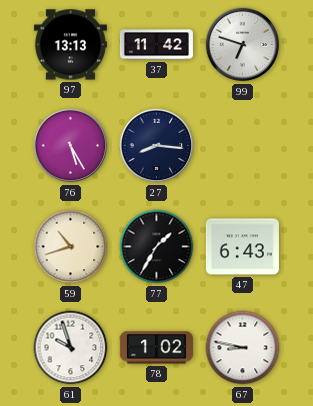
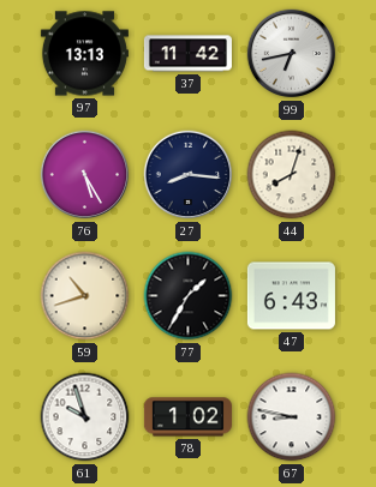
99: 6:48 -> 6:43 (292, 54)
44: none -> 8:03 (292, 175)
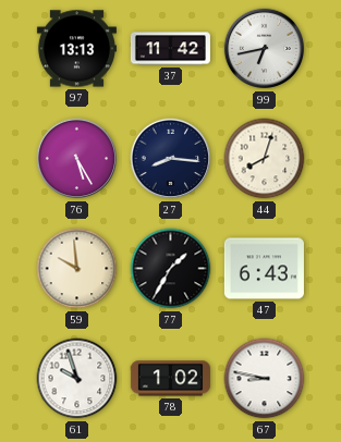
59: 10:42 -> 9:59 (77, 269)
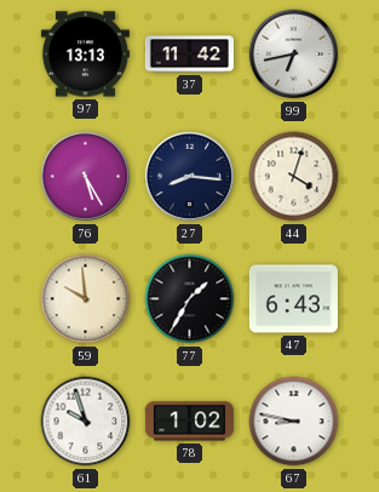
44: 8:03 -> 4:03 (294, 177)
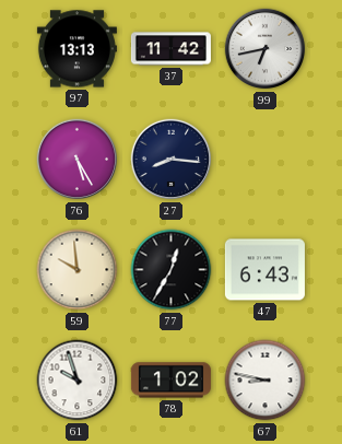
44: 4:03 -> none (294, 177)
77: 1:35 -> 12:35 (172, 270)
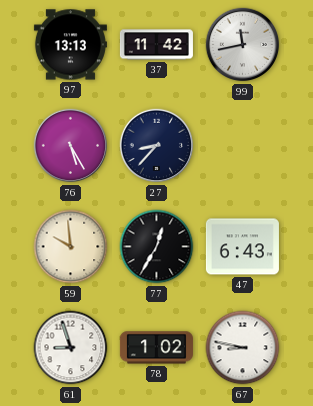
99: 6:43 -> 11:43 (243, 45)
27: 8:16 -> 8:37 (157, 146)
61: 9:57 -> 8:57 (71, 348)
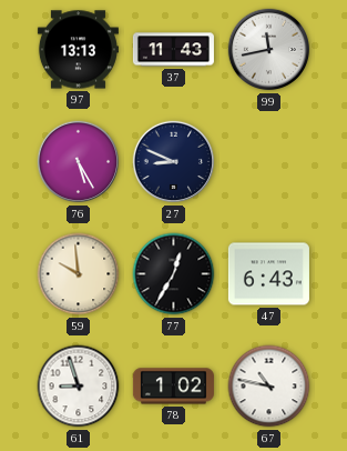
37: 11:42 -> 11:43 (173, 50)
27: 8:37 -> 8:49 (174, 162)
67: 8:47 -> 10:47 (269, 387)
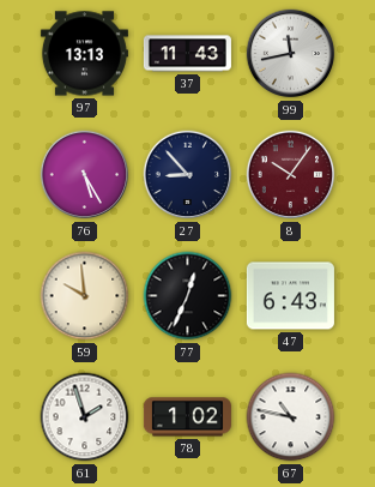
27: 8:49 -> 8:53 (188, 175)
8: none -> 10:06 (291, 175)
77: 12:35 -> 12:34 (188, 296)
61: 8:57 -> 1:57 (85, 417)
